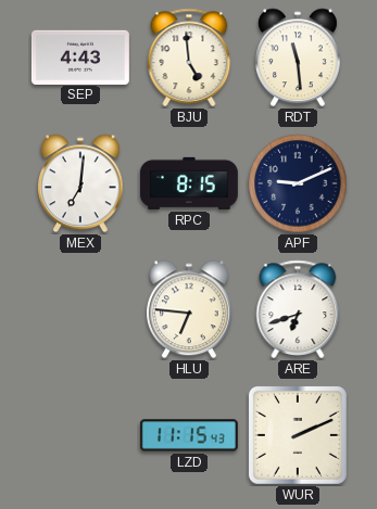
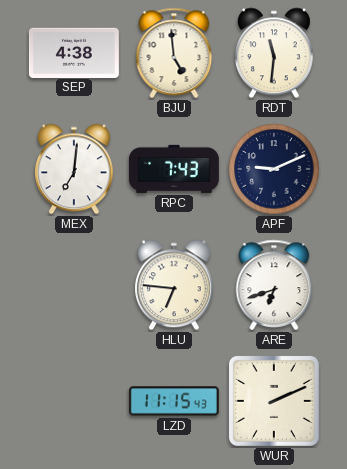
SEP: 4:43 -> 4:38 (74, 52)
RDT: 11:29 -> 11:31 (274, 53)
RPC: 8:15 -> 7:43 (174, 169)
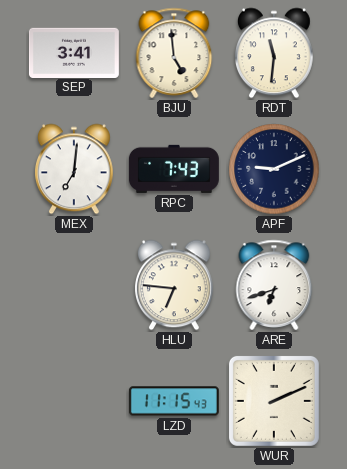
SEP: 4:38 -> 3:41 (74, 52)
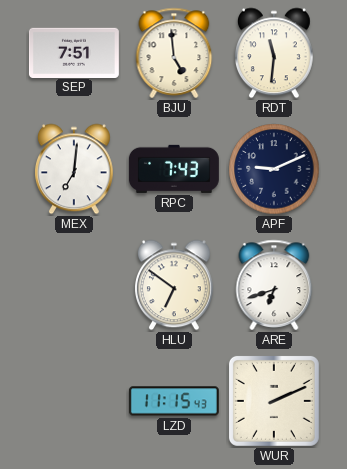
SEP: 3:41 -> 7:51 (74, 52)
HLU: 6:46 -> 6:51 (174, 285)
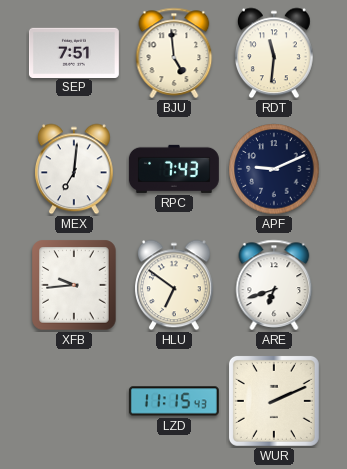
XFB: none -> 9:44 (74, 285)
